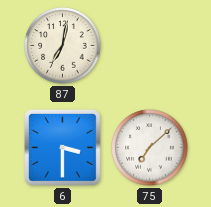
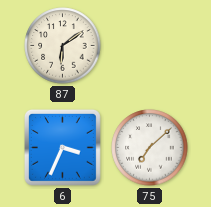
87: 7:02 -> 6:09 (63, 46)
6: 3:30 -> 3:34 (62, 147)
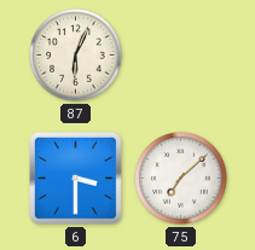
87: 6:09 -> 6:04 (76, 56)
6: 3:34 -> 3:30 (75, 178)
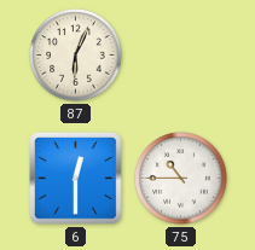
6: 3:30 -> 12:30 (75, 178)
75: 7:08 -> 10:45 (181, 179)
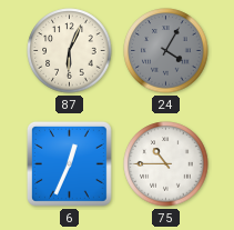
24: none -> 4:05 (166, 51)
6: 12:30 -> 12:34 (69, 163)
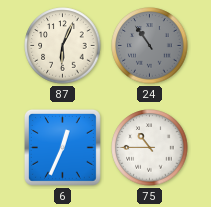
24: 4:05 -> 10:54 (150, 46)
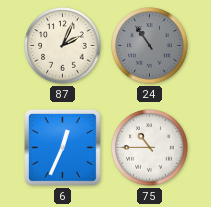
87: 6:04 -> 2:04 (63, 46)
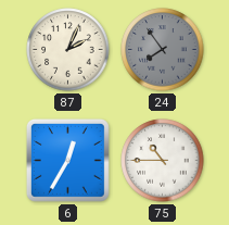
24: 10:54 -> 7:54 (163, 50)
6: 12:34 -> 12:35 (67, 160)
